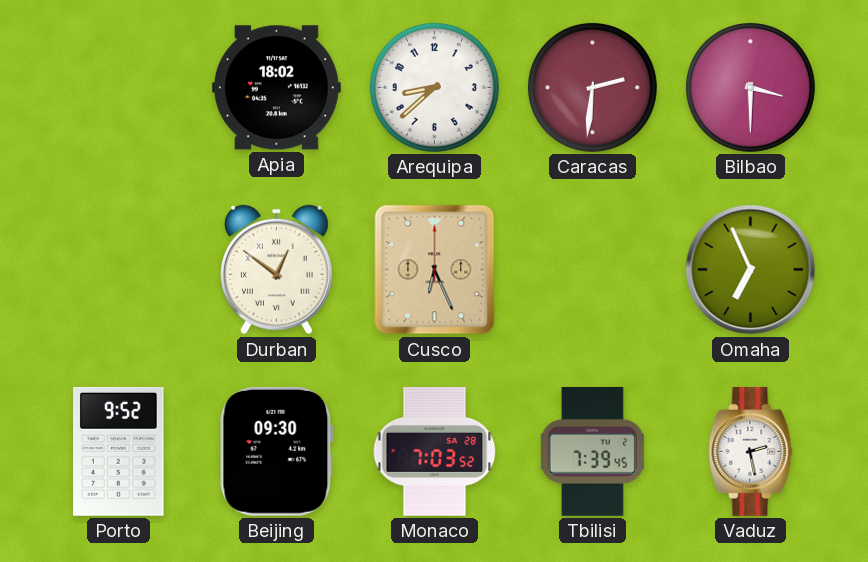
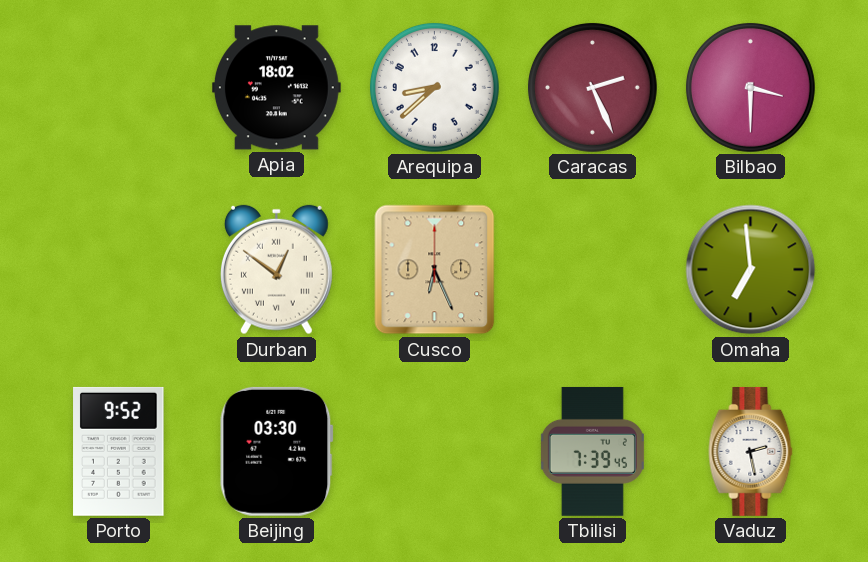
Caracas: 2:31 -> 2:26 (592, 87)
Omaha: 6:56 -> 6:59 (751, 270)
Beijing: 09:30 -> 03:30 (276, 451)
Monaco: 7:03 -> none (435, 451)
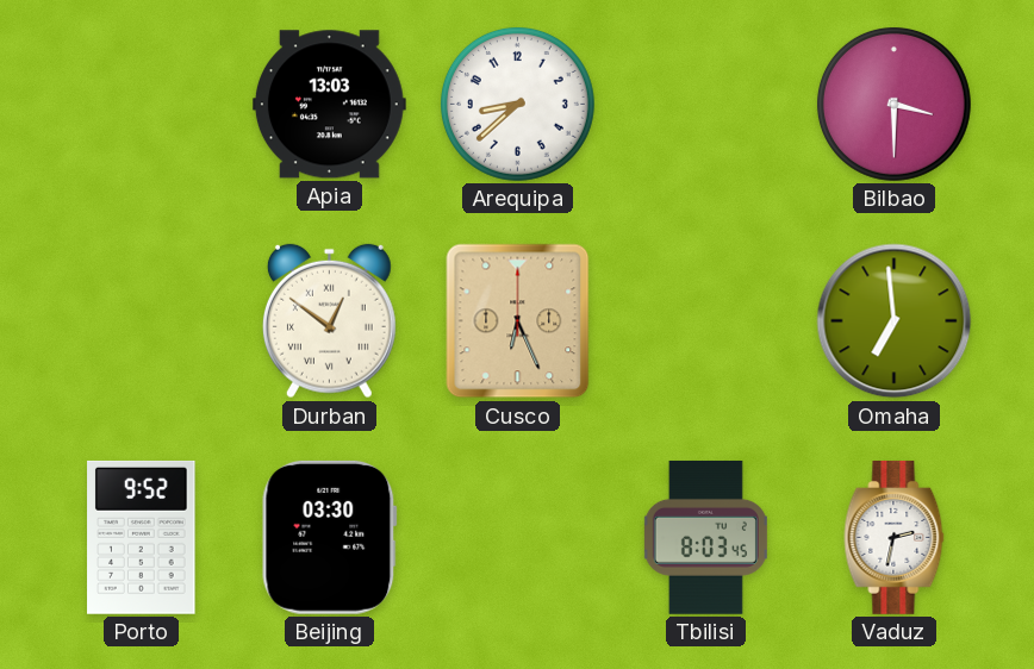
Apia: 18:02 -> 13:03 (329, 105)
Caracas: 2:26 -> none (592, 87)
Tbilisi: 7:39 -> 8:03 (705, 537)
Vaduz: 2:28 -> 2:32 (895, 537)
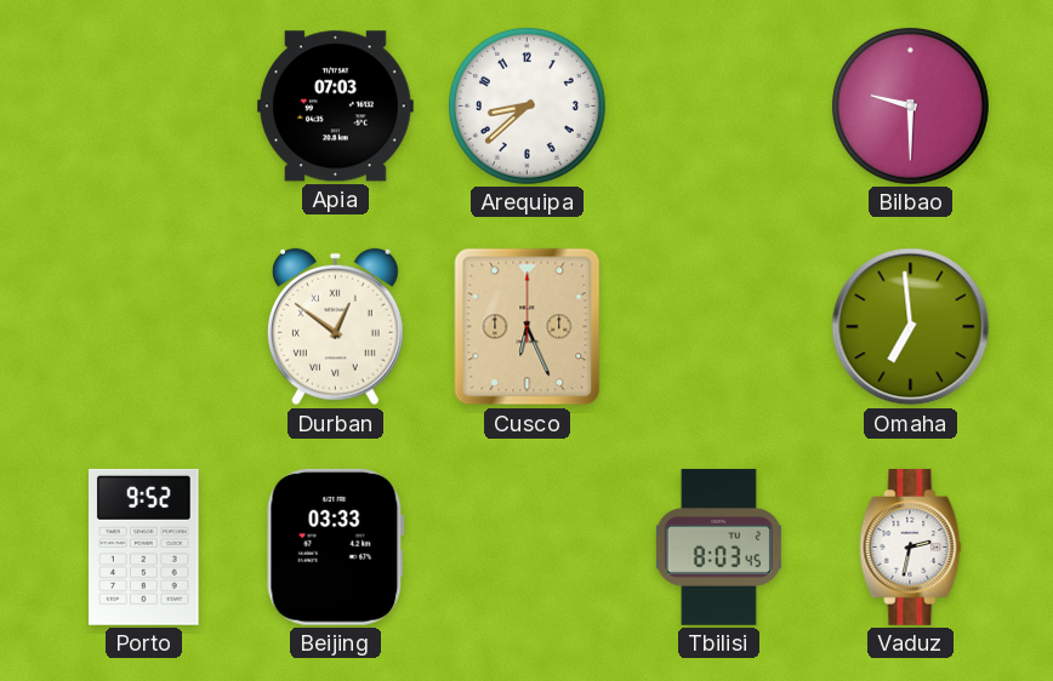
Apia: 13:03 -> 07:03 (335, 107)
Bilbao: 3:30 -> 9:30 (910, 105)
Beijing: 03:30 -> 03:33 (335, 546)
